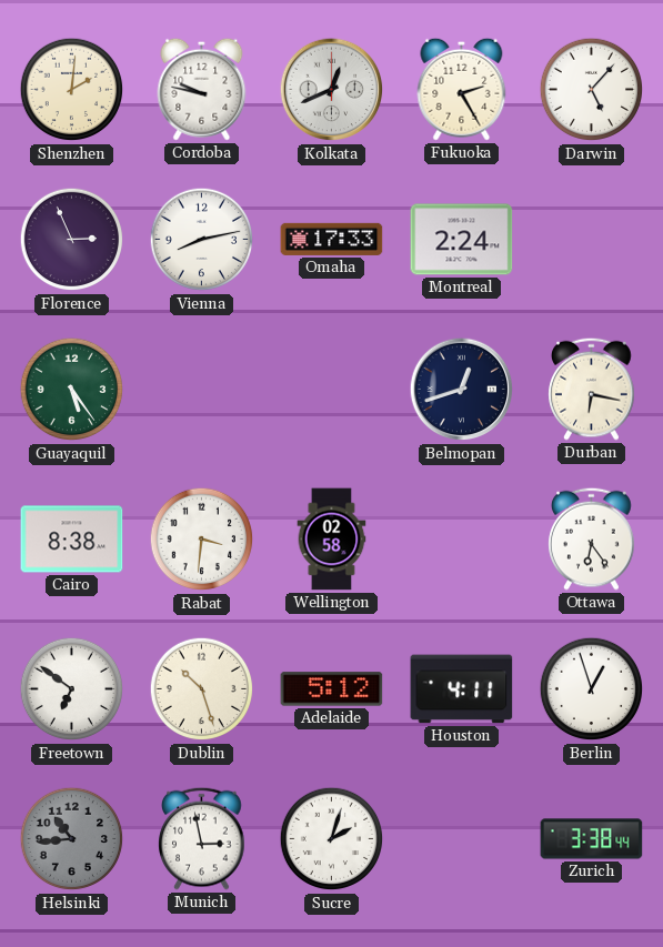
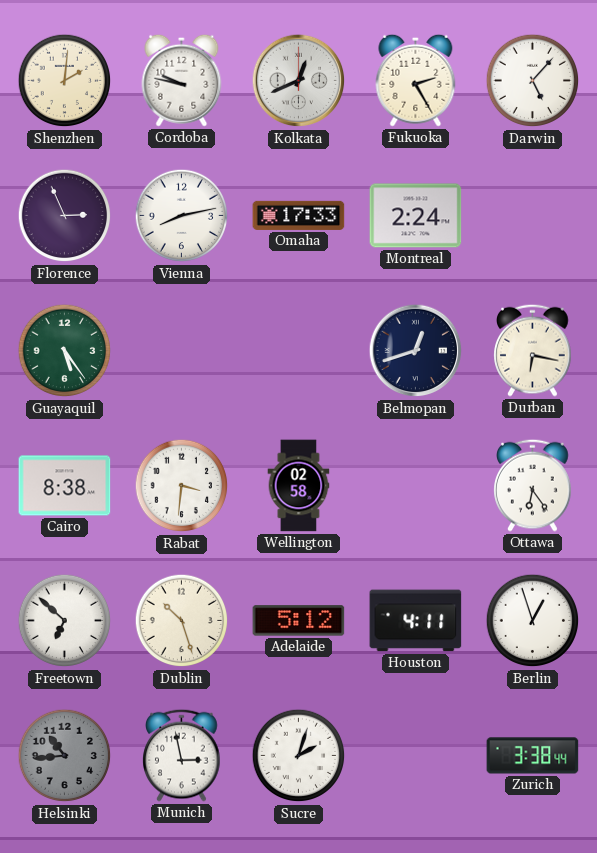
Freetown: 6:51 -> 6:52 (65, 621)
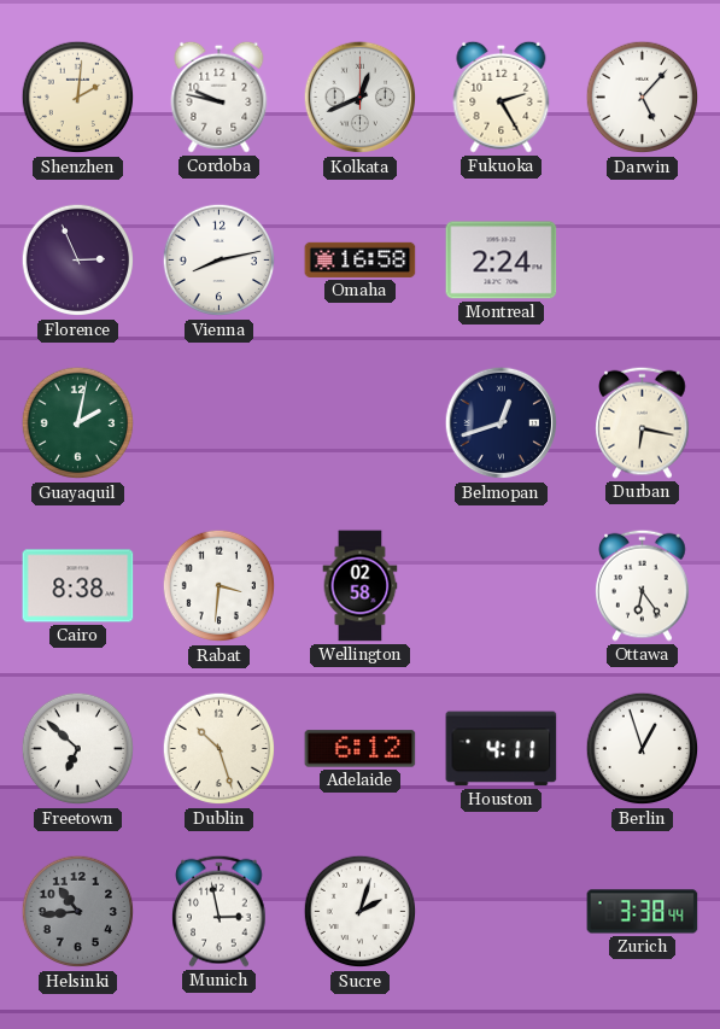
Omaha: 17:33 -> 16:58 (361, 259)
Guayaquil: 5:24 -> 2:02 (78, 423)
Adelaide: 5:12 -> 6:12 (361, 749)
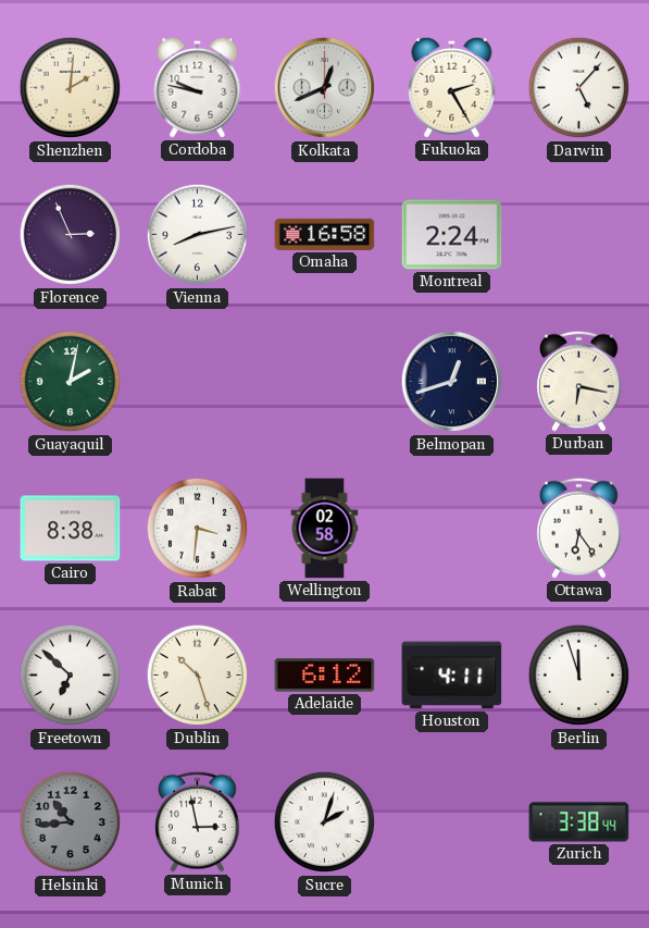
Berlin: 12:57 -> 11:57 (579, 676)
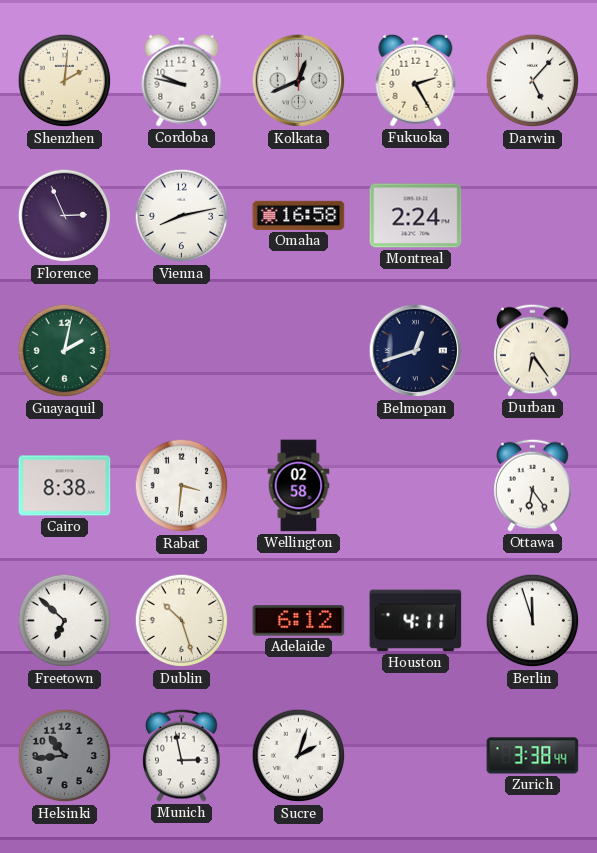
Durban: 6:17 -> 6:24 (533, 350)
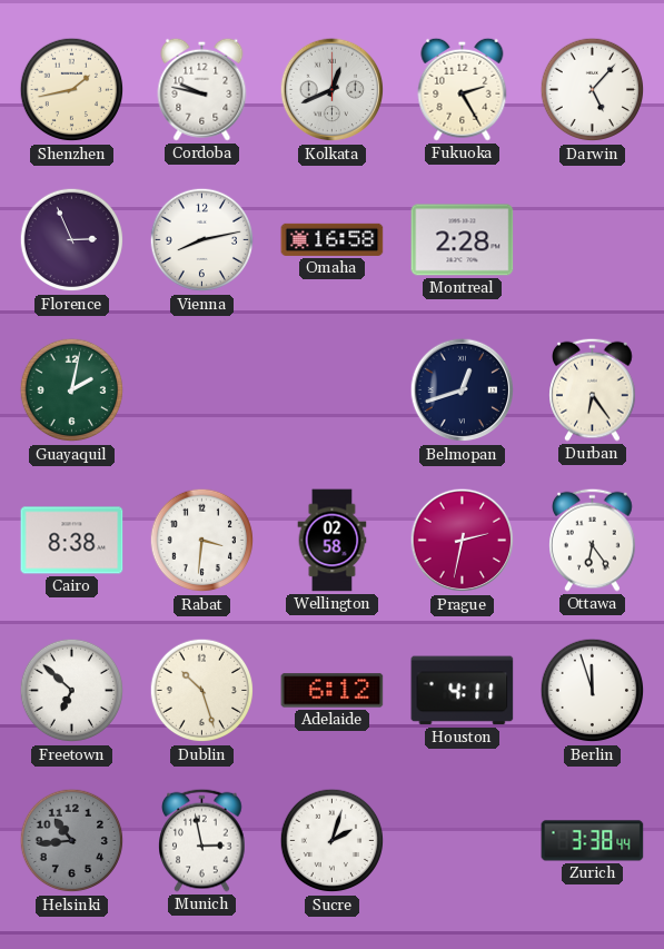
Shenzhen: 2:01 -> 1:43 (72, 90)
Montreal: 2:24 -> 2:28 (463, 240)
Prague: none -> 2:32 (463, 541)
